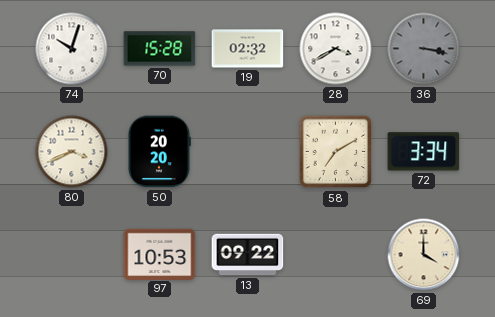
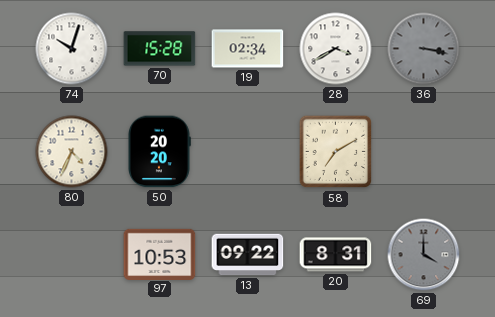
19: 02:32 -> 02:34 (248, 49)
80: 3:41 -> 4:34 (72, 152)
72: 3:34 -> none (424, 152)
20: none -> 8:31 (336, 255)
69 dial: cream -> grey (424, 255)
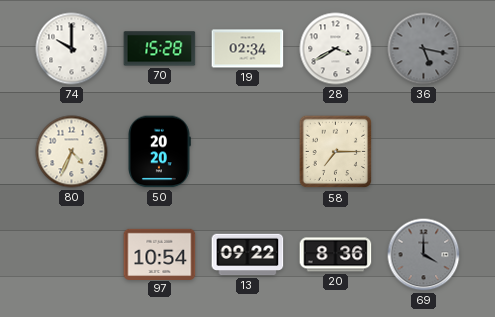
74: 10:03 -> 10:00 (72, 49)
36: 3:17 -> 5:17 (424, 49)
58: 7:10 -> 7:15 (336, 152)
97: 10:53 -> 10:54 (160, 254)
20: 8:31 -> 8:36 (336, 255)
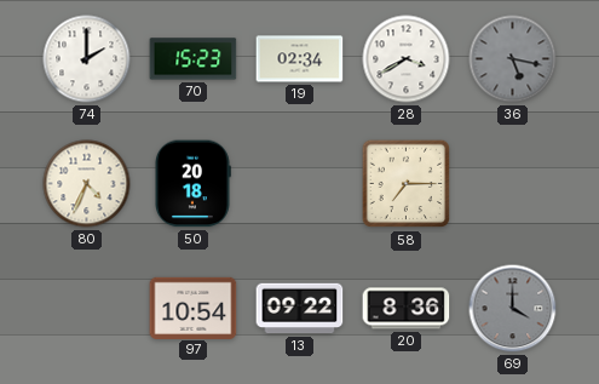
74: 10:00 -> 2:00 (87, 59)
70: 15:28 -> 15:23 (194, 59)
50: 20:20 -> 20:18 (194, 184)
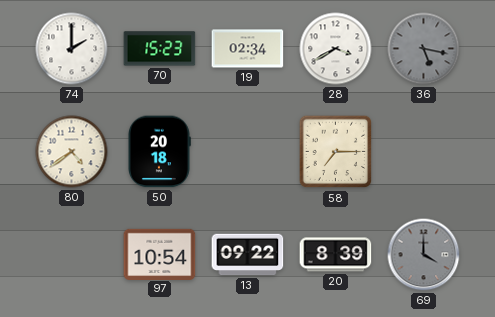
80: 4:34 -> 4:39 (72, 152)
20: 8:36 -> 8:39 (336, 255)
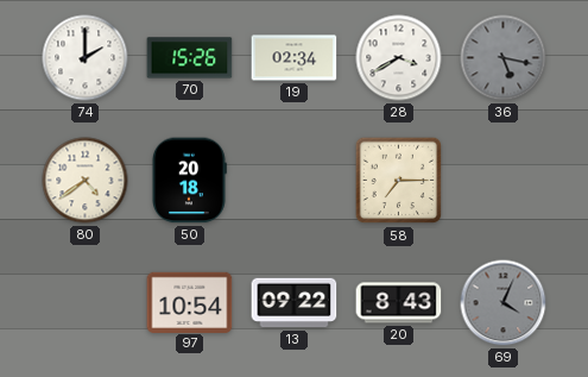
70: 15:23 -> 15:26 (190, 58)
20: 8:39 -> 8:43 (399, 303)
69: 4:00 -> 4:04 (504, 303)
